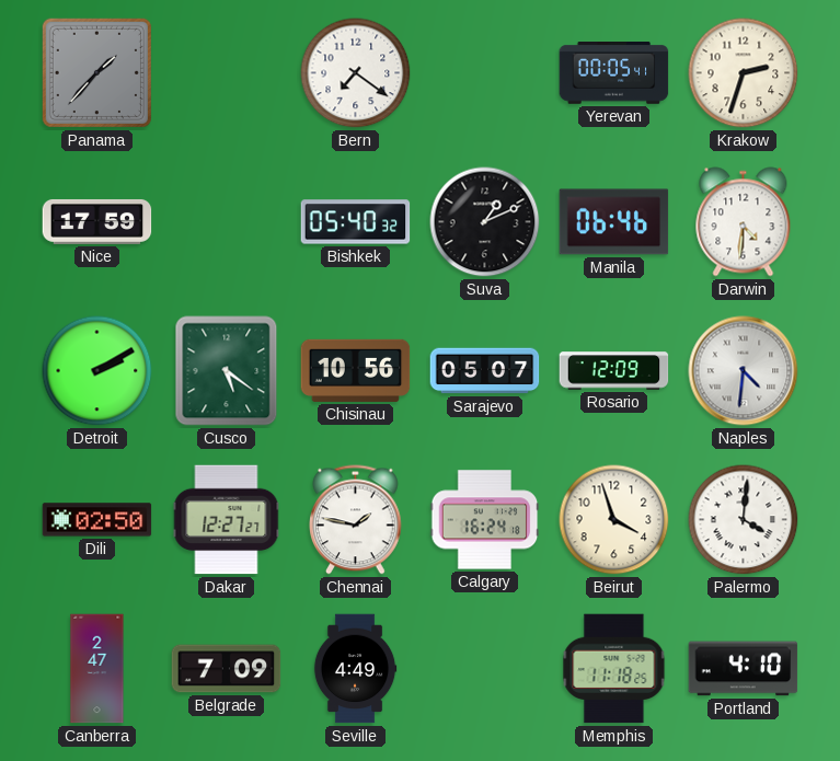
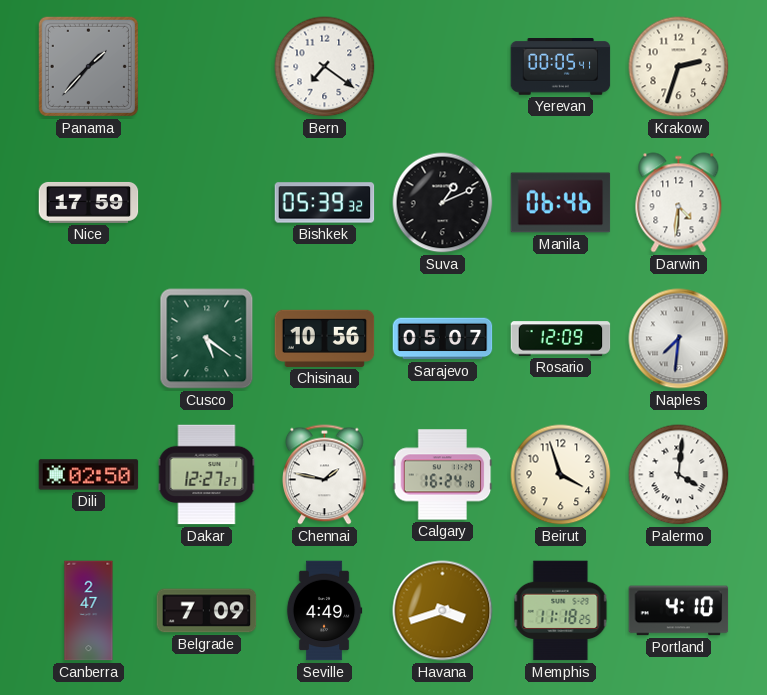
Bishkek: 05:40 -> 05:39 (325, 203)
Detroit: 2:10 -> none (97, 371)
Naples: 4:31 -> 7:31 (679, 339)
Havana: none -> 3:42 (443, 611)
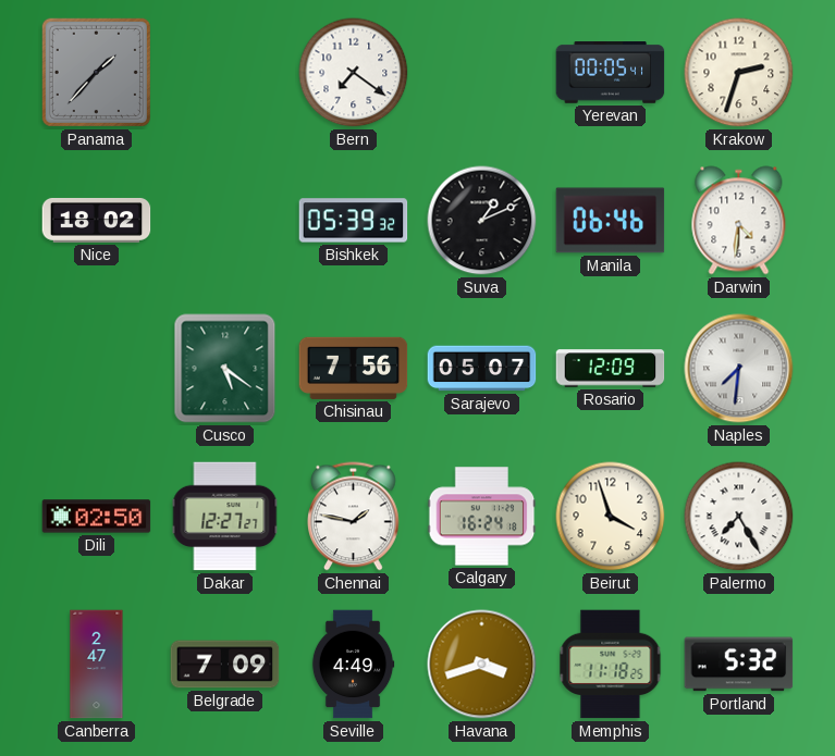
Nice: 17:59 -> 18:02 (97, 220)
Chisinau: 10:56 -> 7:56 (354, 368)
Palermo: 4:01 -> 7:25 (739, 517)
Portland: 4:10 -> 5:32 (739, 665)
